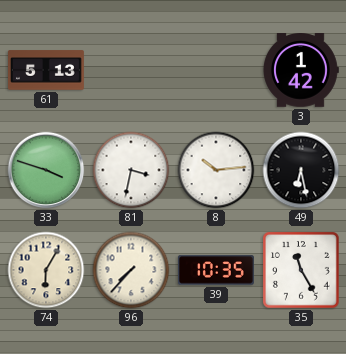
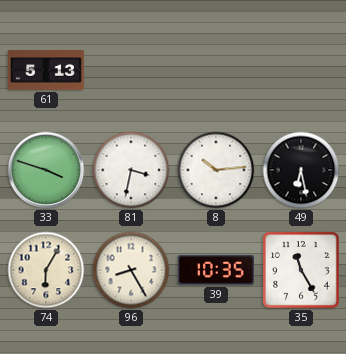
3: 1:42 -> none (301, 71)
96: 7:37 -> 8:25 (131, 270)
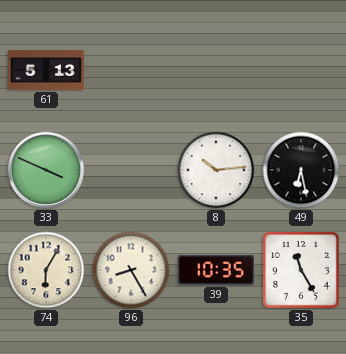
33: 3:48 -> 3:49 (46, 170)
81: 3:32 -> none (131, 170)
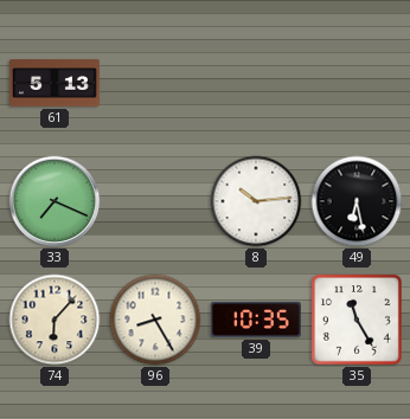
33: 3:49 -> 7:19 (55, 201)
74: 6:05 -> 6:07 (55, 320)
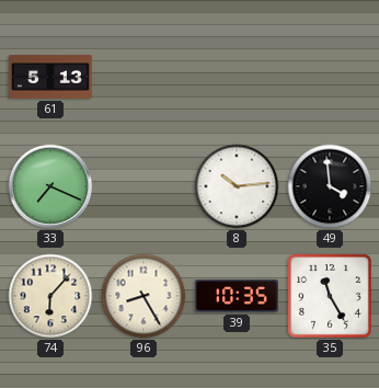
49: 6:28 -> 3:59 (330, 186)
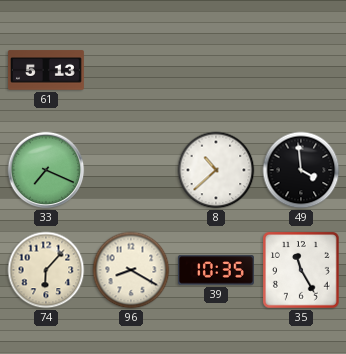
8: 10:14 -> 10:38 (216, 170)
96: 8:25 -> 8:20 (131, 270)
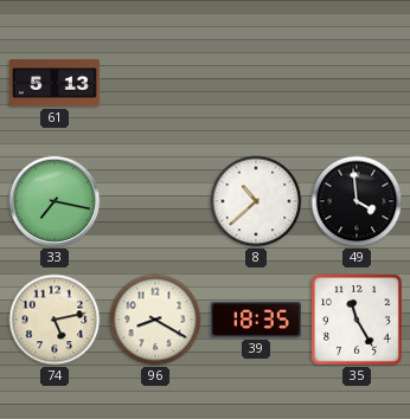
33: 7:19 -> 7:17 (55, 201)
74: 6:07 -> 5:13 (55, 320)
39: 10:35 -> 18:35 (256, 320)
